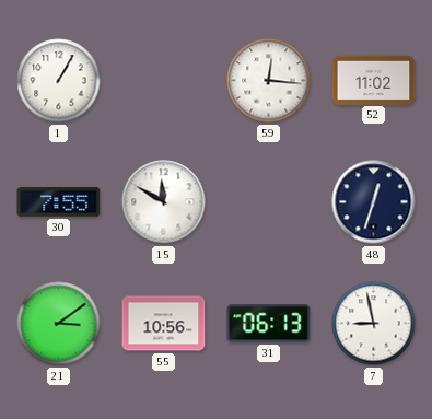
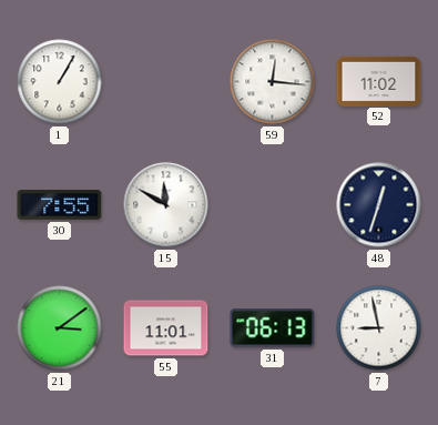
55: 10:56 -> 11:01 (166, 328)
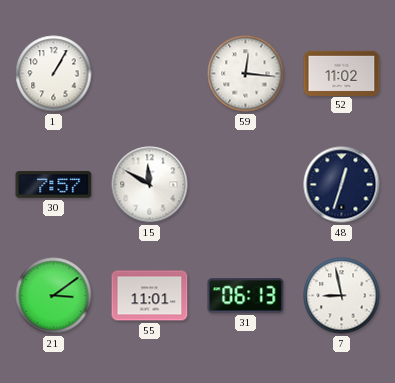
30: 7:55 -> 7:57 (54, 185)
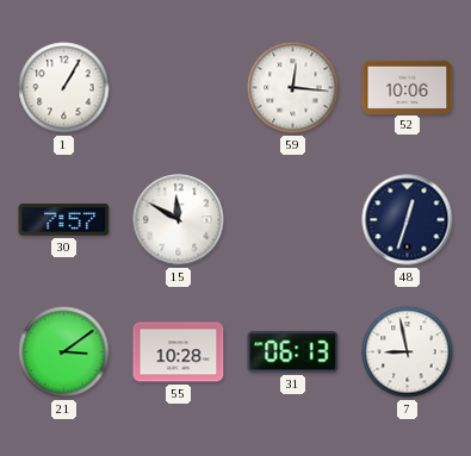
52: 11:02 -> 10:06 (408, 87)
55: 11:01 -> 10:28 (179, 352)
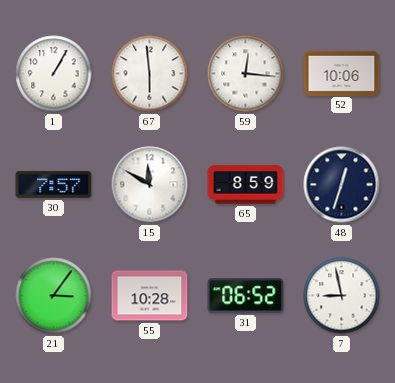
67: none -> 5:59 (150, 74)
65: none -> 8:59 (246, 185)
21: 3:09 -> 3:06 (54, 296)
31: 06:13 -> 06:52 (246, 296)
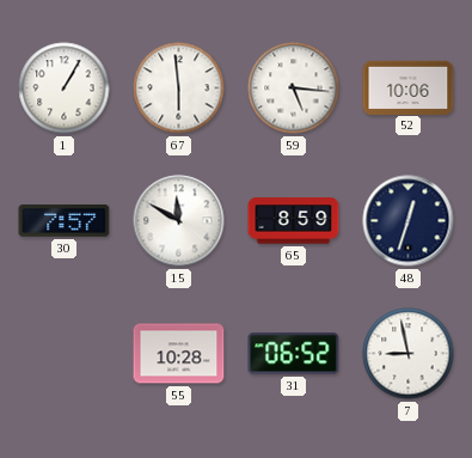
59: 12:16 -> 5:16 (294, 88)
21: 3:06 -> none (54, 296)
